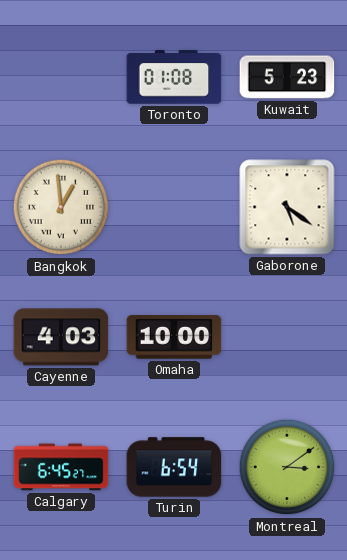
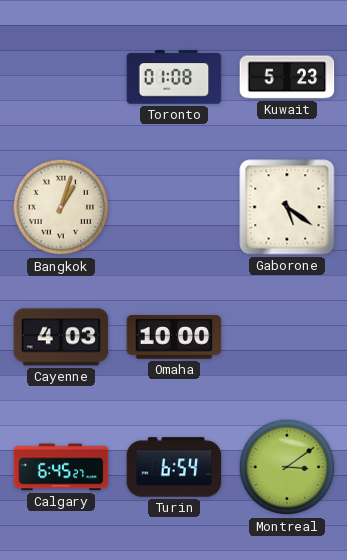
Bangkok: 12:59 -> 1:03 (61, 207)
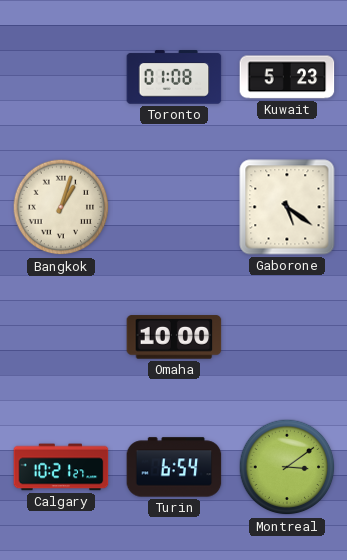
Cayenne: 4:03 -> none (61, 337)
Calgary: 6:45 -> 10:21 (61, 467)
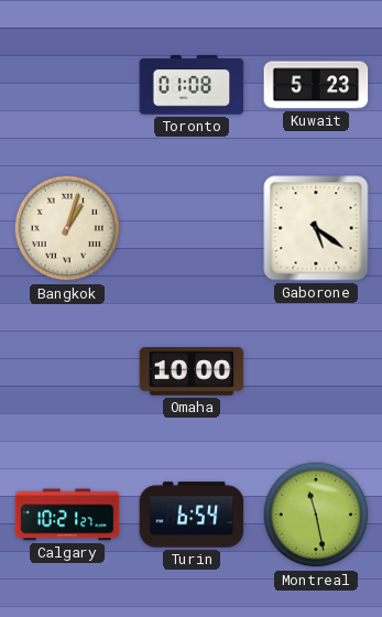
Montreal: 3:09 -> 11:28 (316, 515)
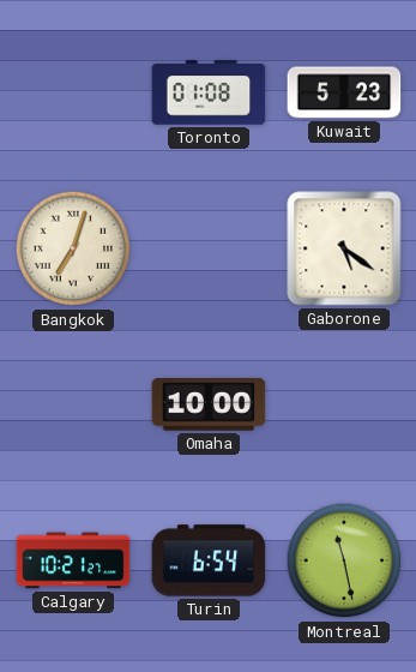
Bangkok: 1:03 -> 7:03 (73, 248)
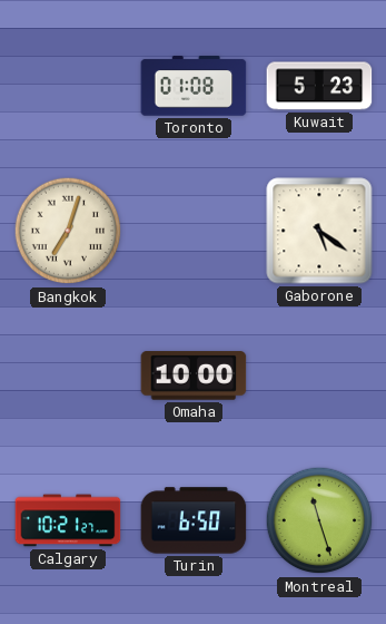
Turin: 6:54 -> 6:50 (194, 520)
Montreal: 11:28 -> 11:27 (319, 520)
